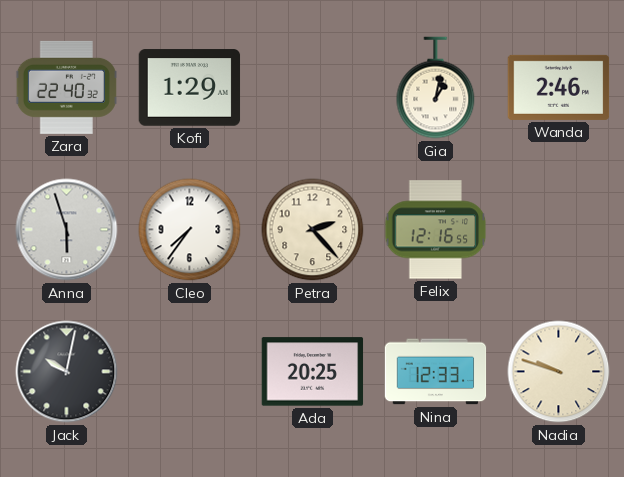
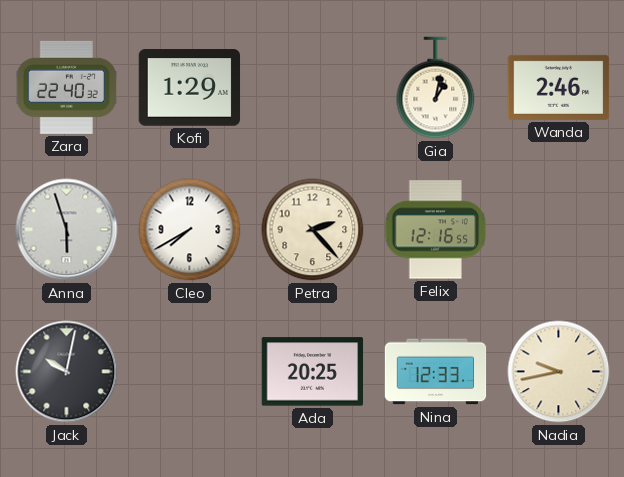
Cleo: 7:36 -> 7:40 (190, 230)
Nadia: 9:48 -> 9:43 (559, 372)
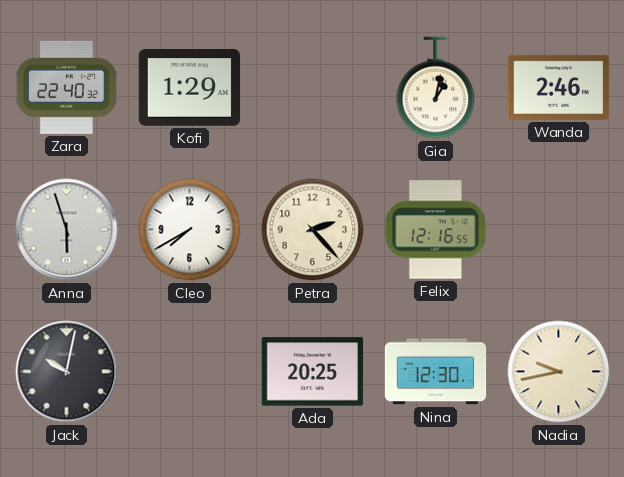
Nina: 12:33 -> 12:30 (436, 372)
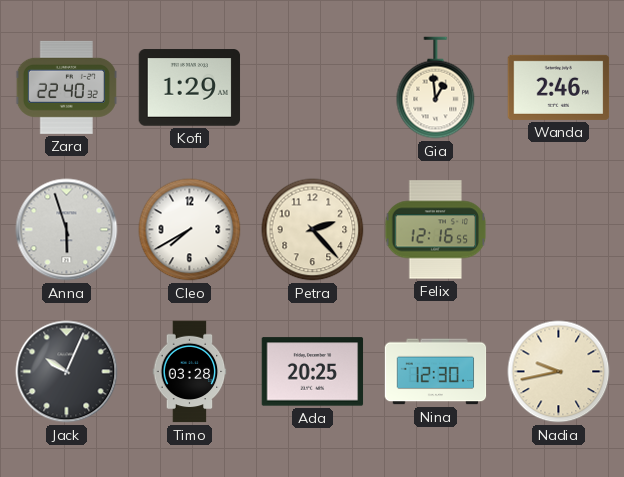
Gia: 1:02 -> 12:59 (436, 88)
Jack: 10:02 -> 10:04 (67, 372)
Timo: none -> 03:28 (190, 372)
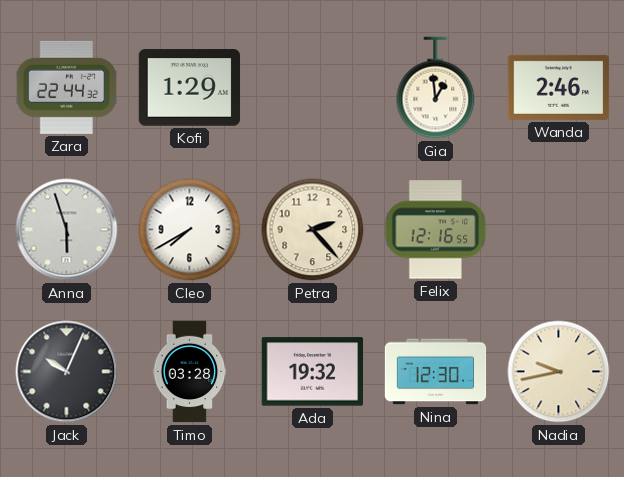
Zara: 22:40 -> 22:44 (66, 87)
Ada: 20:25 -> 19:32 (313, 372)
